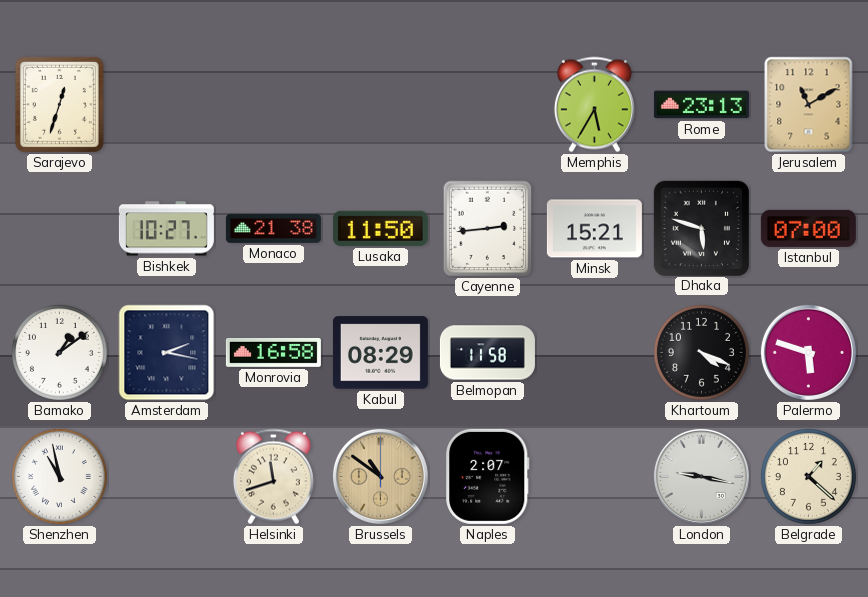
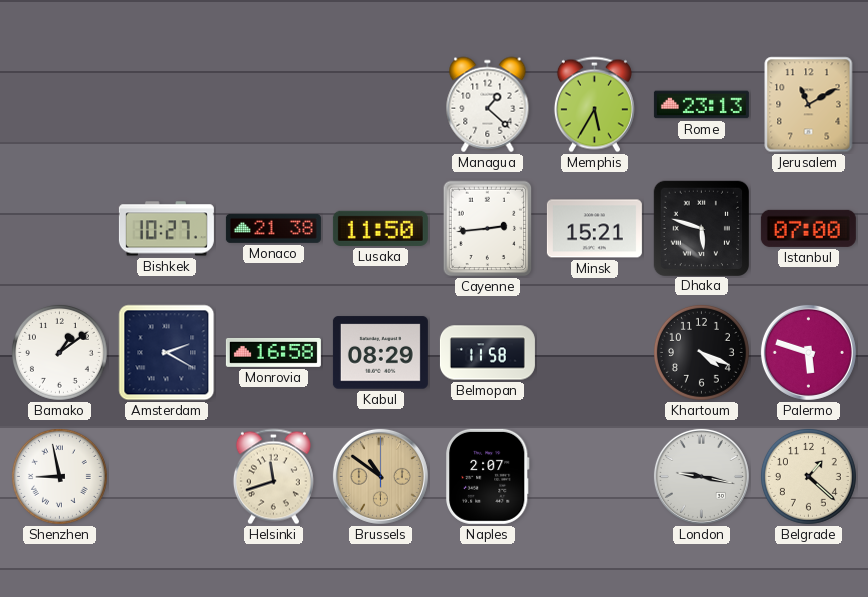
Sarajevo: 12:33 -> none (59, 104)
Managua: none -> 1:22 (488, 105)
Amsterdam: 2:17 -> 2:20 (167, 353)
Shenzhen: 10:58 -> 8:58 (59, 476)
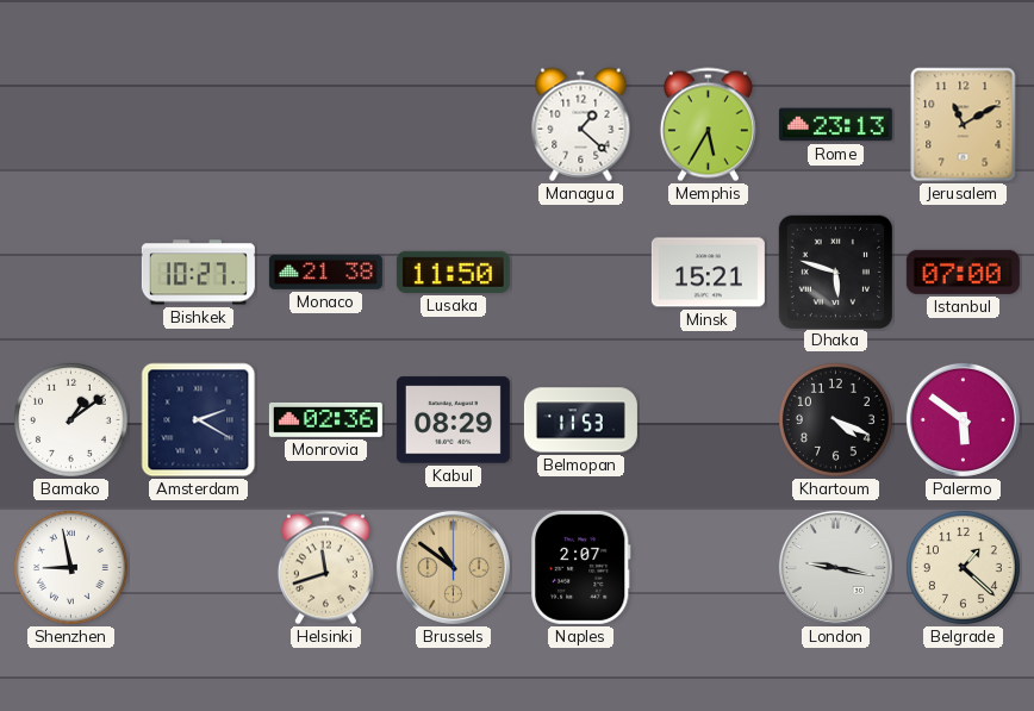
Cayenne: 2:44 -> none (488, 229)
Monrovia: 16:58 -> 02:36 (325, 419)
Belmopan: 11:58 -> 11:53 (580, 420)
Palermo: 5:48 -> 5:51 (963, 419)
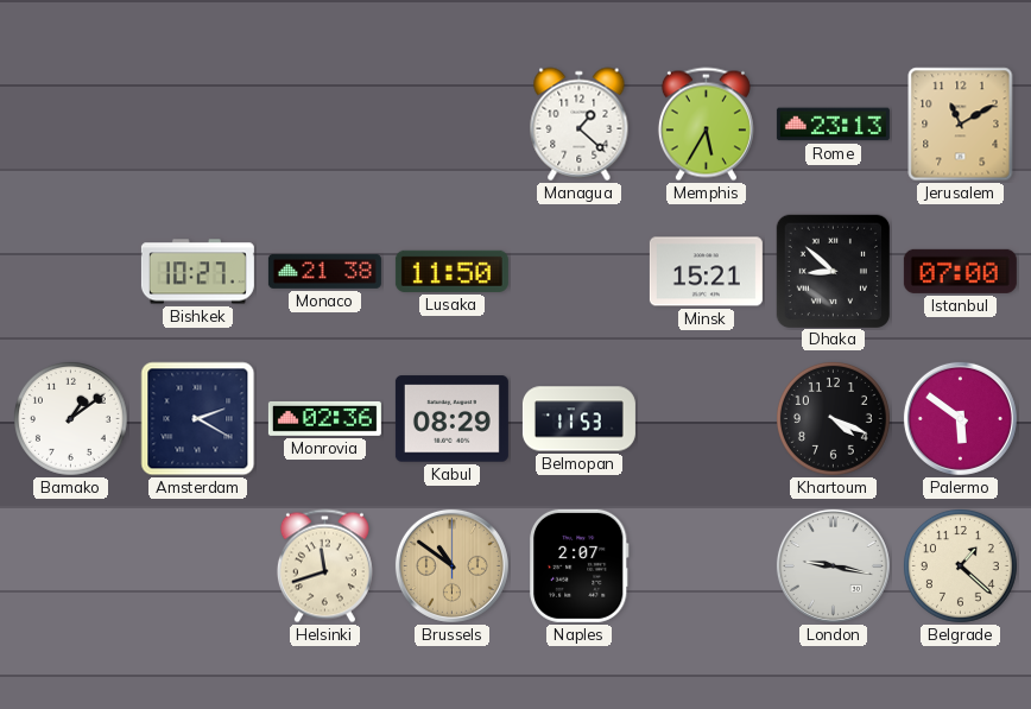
Dhaka: 5:48 -> 8:52 (833, 271)
Shenzhen: 8:58 -> none (70, 567)
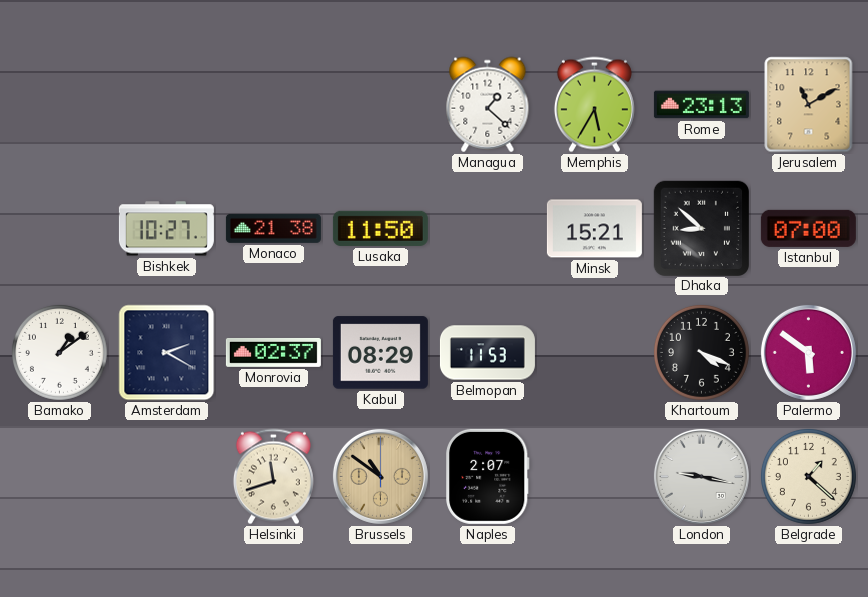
Monrovia: 02:36 -> 02:37 (273, 352)
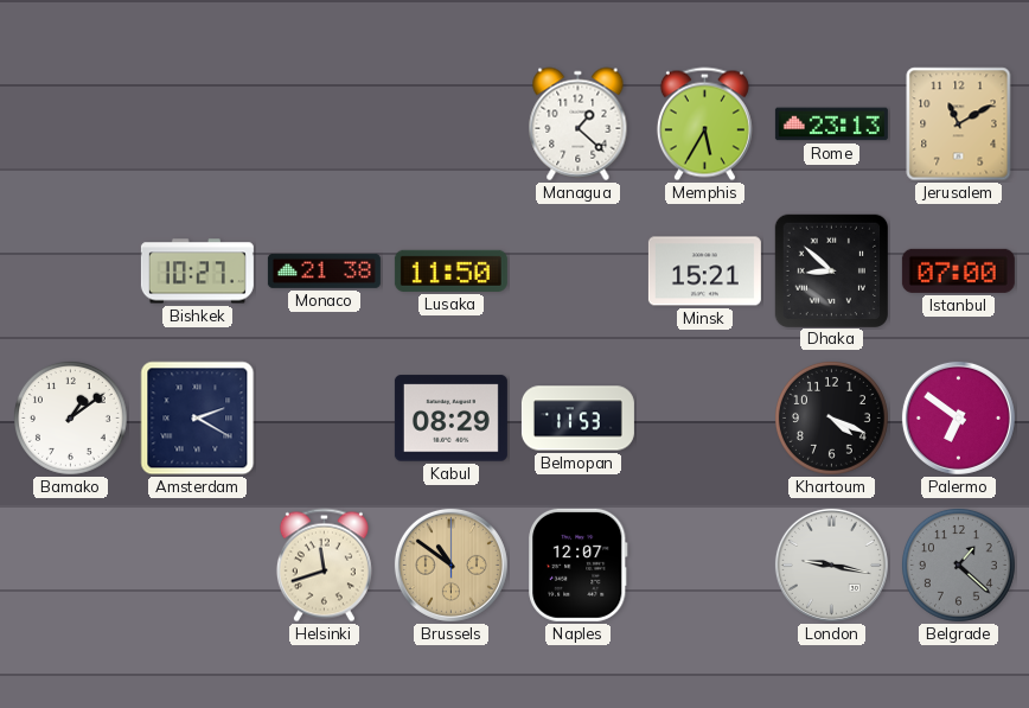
Monrovia: 02:37 -> none (273, 352)
Palermo: 5:51 -> 6:51 (958, 417)
Naples: 2:07 -> 12:07 (579, 565)
Belgrade dial: cream -> grey (958, 565)
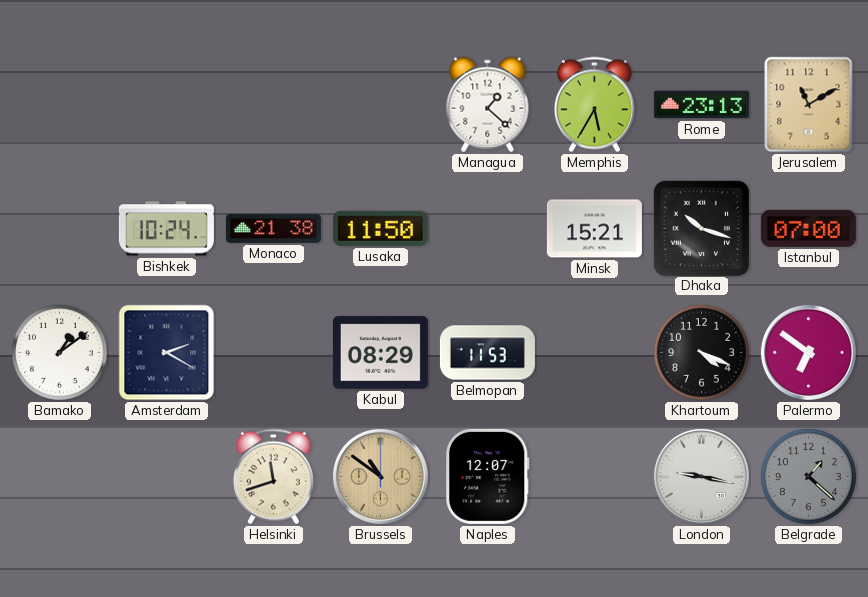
Bishkek: 10:27 -> 10:24 (166, 229)
Dhaka: 8:52 -> 10:18 (701, 228)
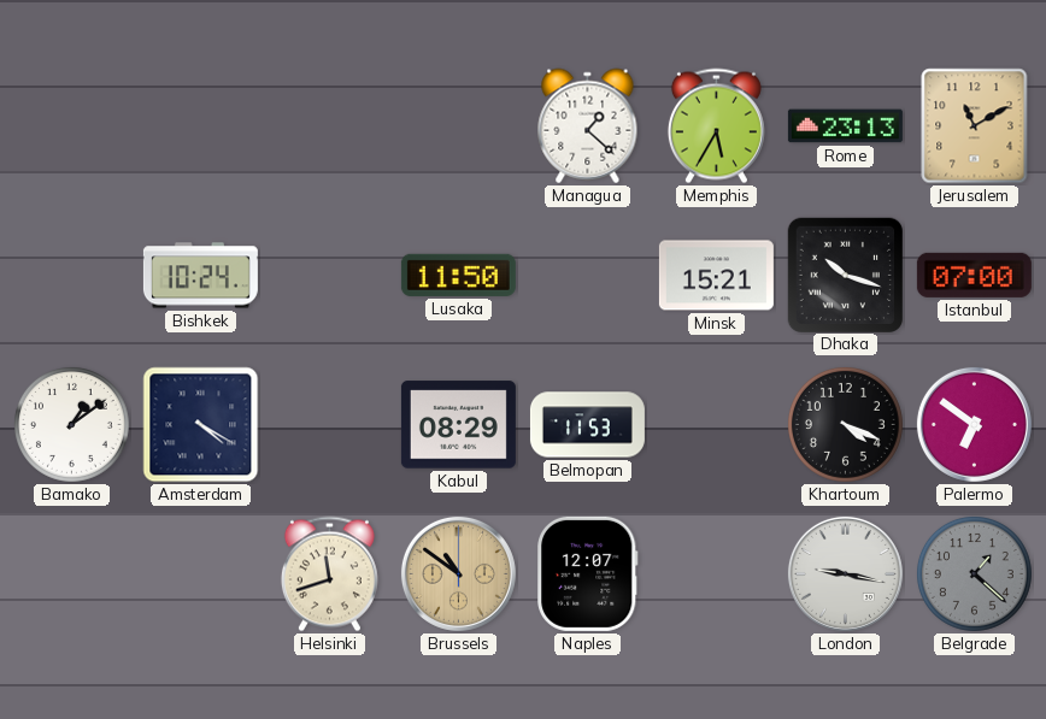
Monaco: 21:38 -> none (273, 228)
Amsterdam: 2:20 -> 4:20 (201, 425)
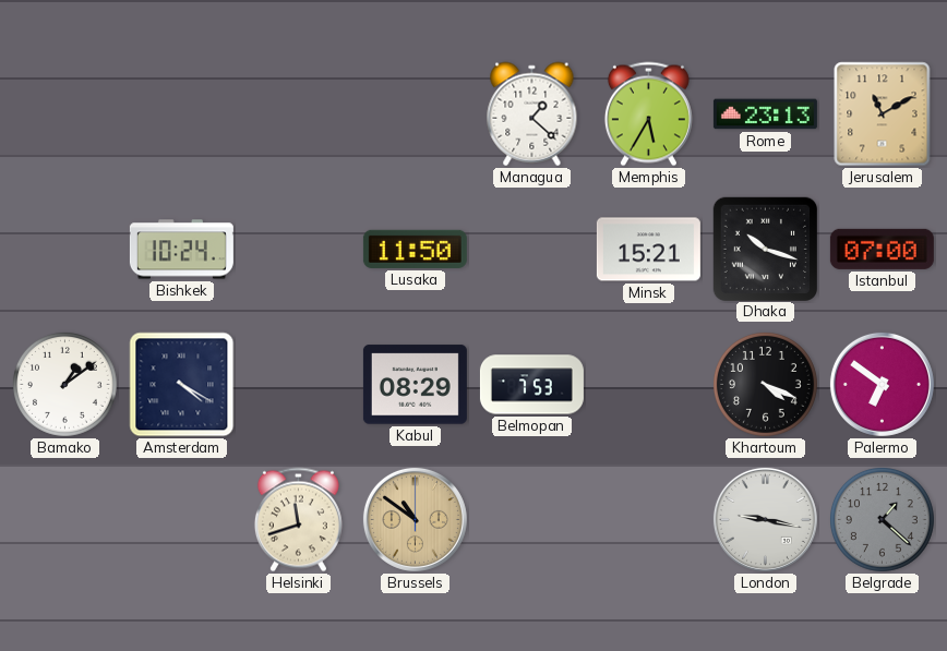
Belmopan: 11:53 -> 7:53 (531, 385)
Naples: 12:07 -> none (588, 573)
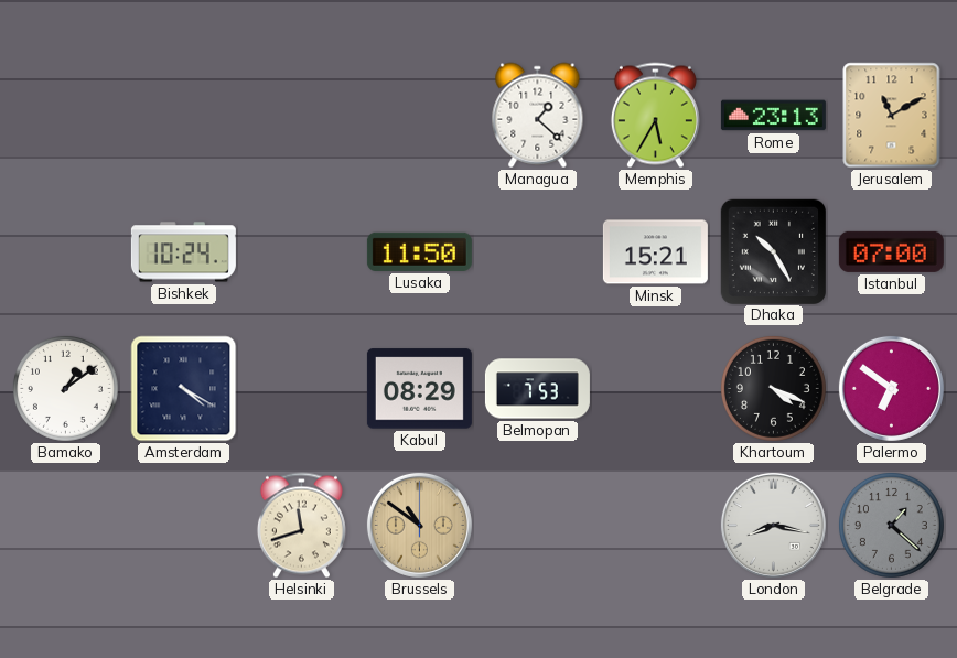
Dhaka: 10:18 -> 10:25 (773, 251)
London: 9:17 -> 8:17 (773, 525)
